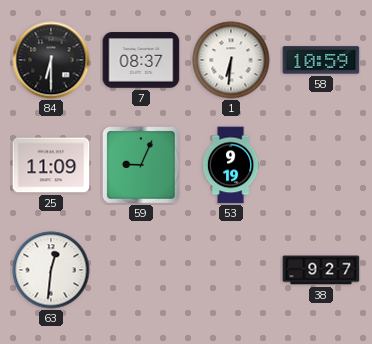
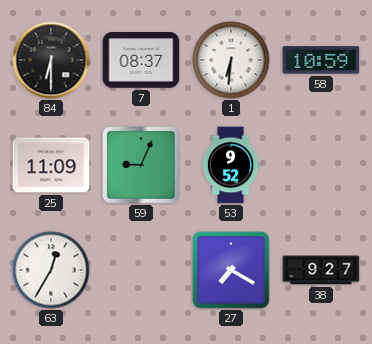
53: 9:19 -> 9:52 (231, 165)
63: 12:31 -> 12:35 (51, 270)
27: none -> 7:20 (231, 270)
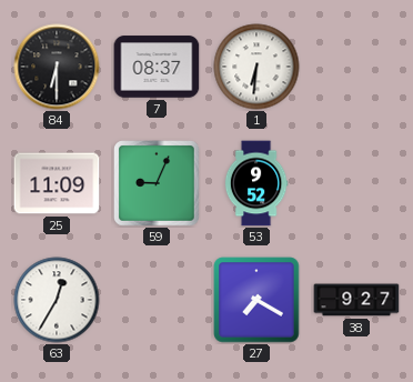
58: 10:59 -> none (321, 60)
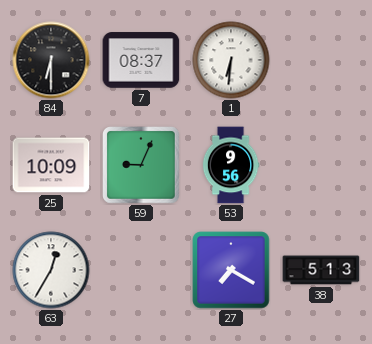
25: 11:09 -> 10:09 (51, 165)
53: 9:52 -> 9:56 (231, 165)
38: 9:27 -> 5:13 (321, 270)
